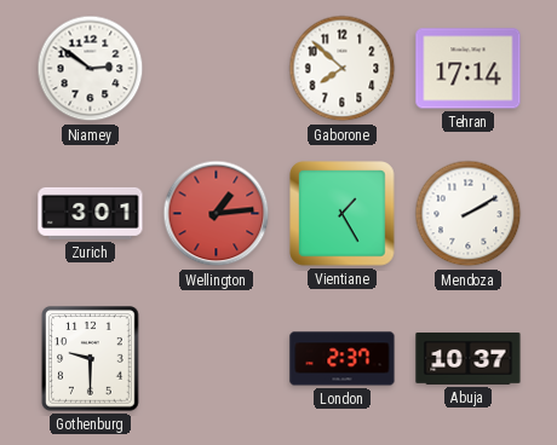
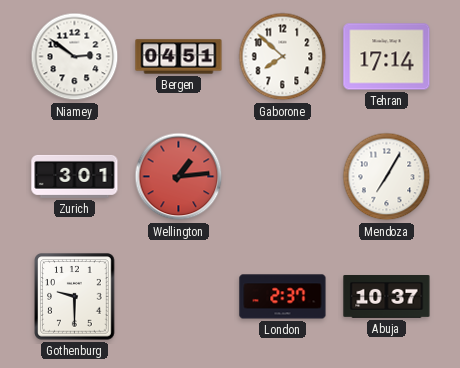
Bergen: none -> 04:51 (179, 57)
Vientiane: 1:25 -> none (343, 214)
Mendoza: 2:10 -> 7:05 (387, 177)
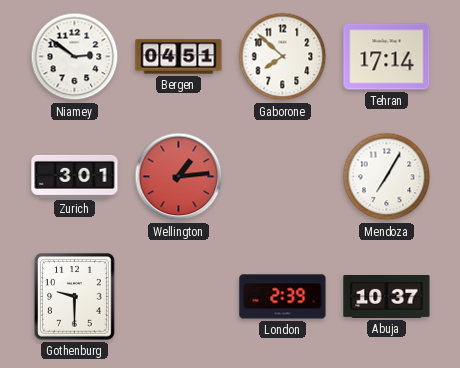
London: 2:37 -> 2:39 (283, 297)
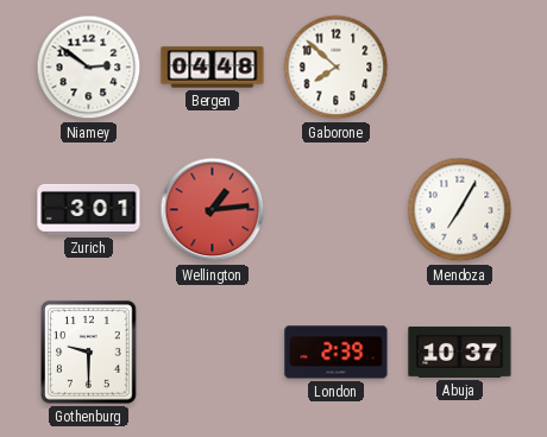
Bergen: 04:51 -> 04:48 (213, 68)
Tehran: 17:14 -> none (387, 57)
